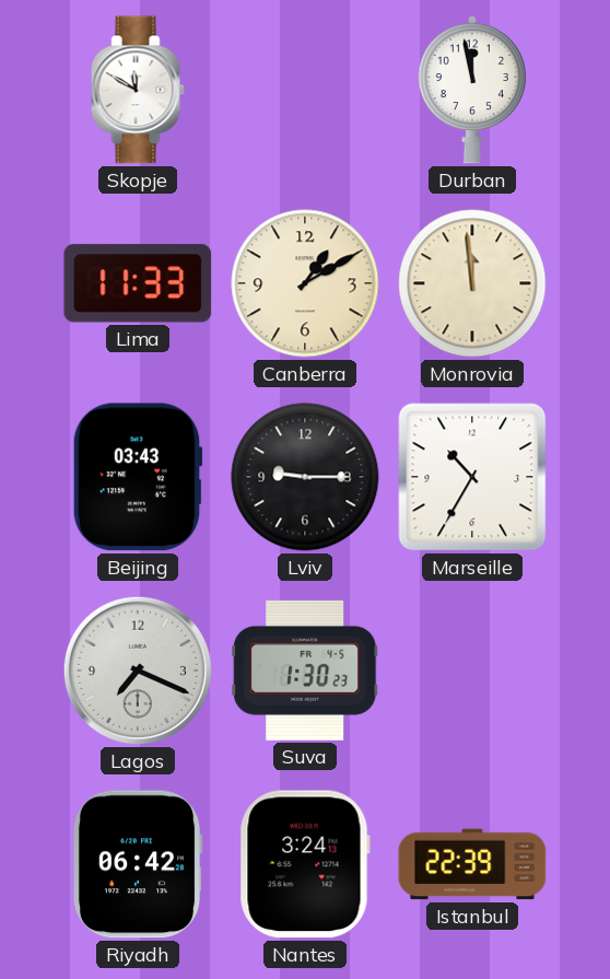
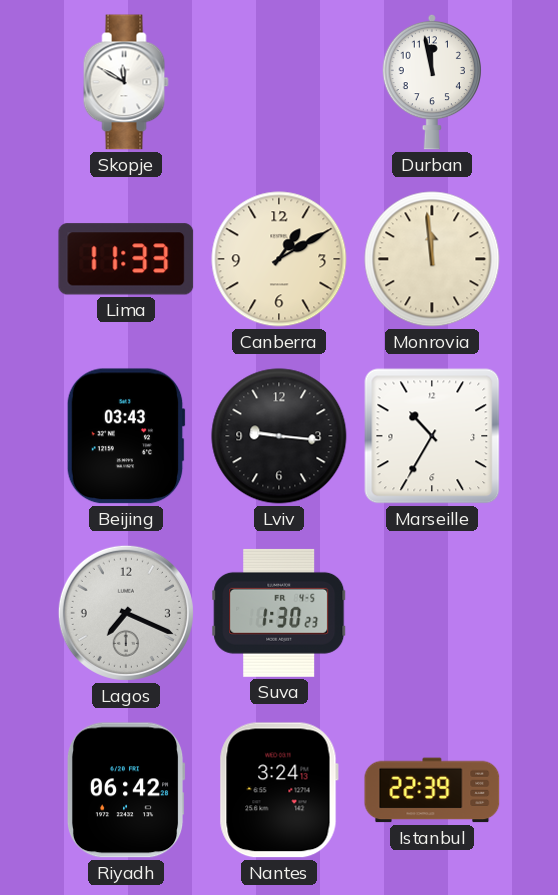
Lviv: 9:15 -> 9:16 (279, 436)
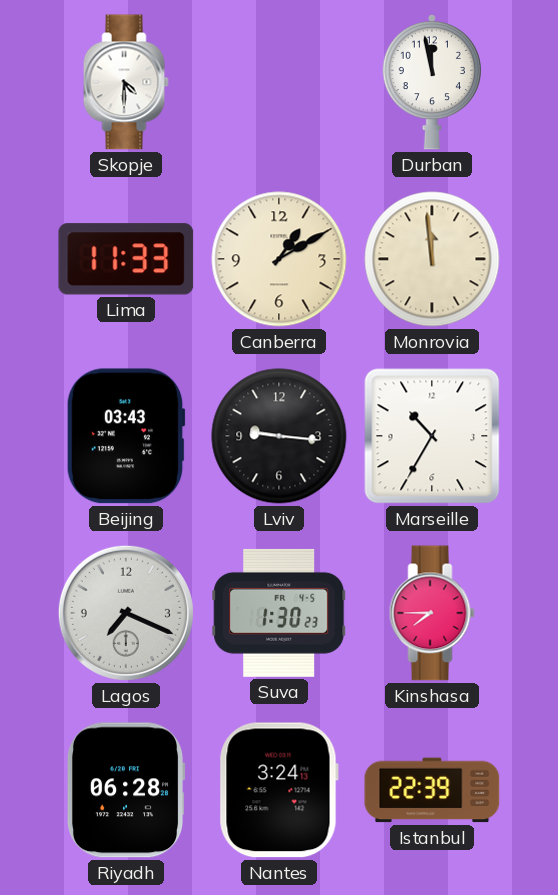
Skopje: 11:50 -> 4:30 (126, 82)
Kinshasa: none -> 7:45 (432, 613)
Riyadh: 06:42 -> 06:28 (126, 790)
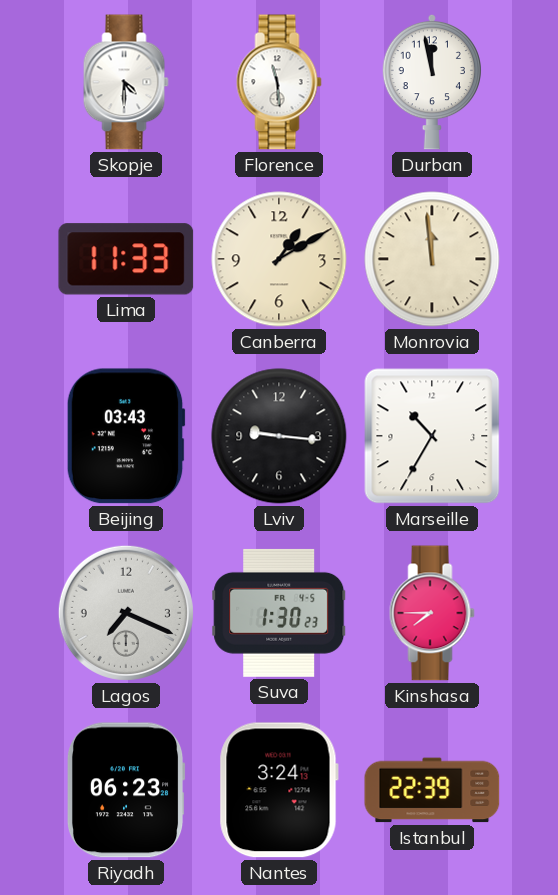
Florence: none -> 11:29 (279, 82)
Riyadh: 06:28 -> 06:23 (126, 790)
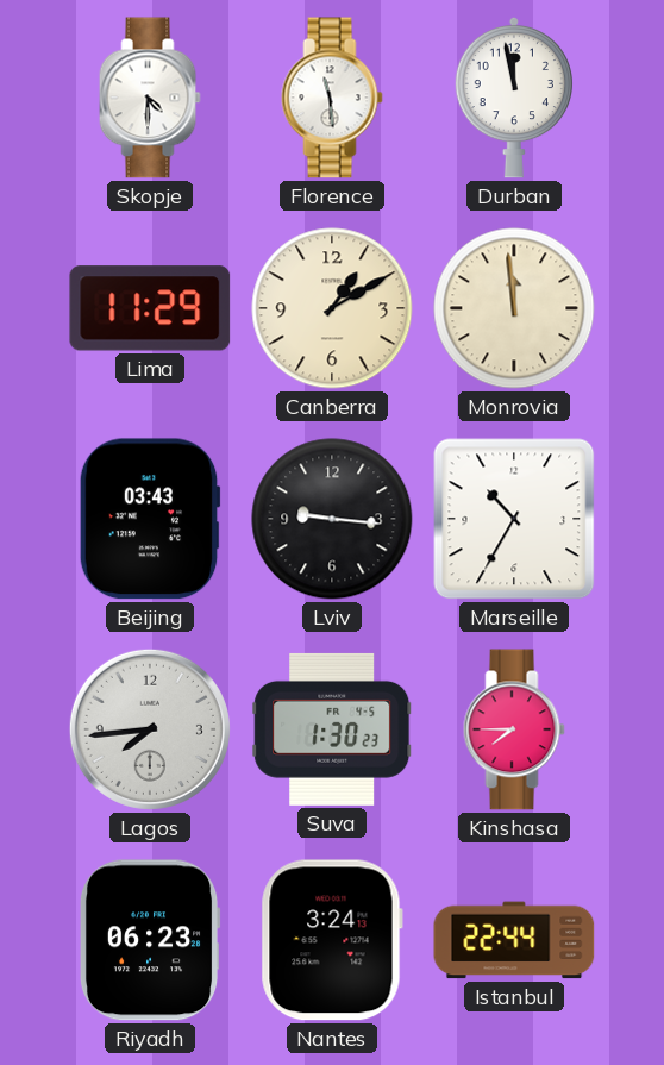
Lima: 11:33 -> 11:29 (150, 308)
Lagos: 7:19 -> 7:44 (150, 729)
Istanbul: 22:39 -> 22:44 (514, 940)
